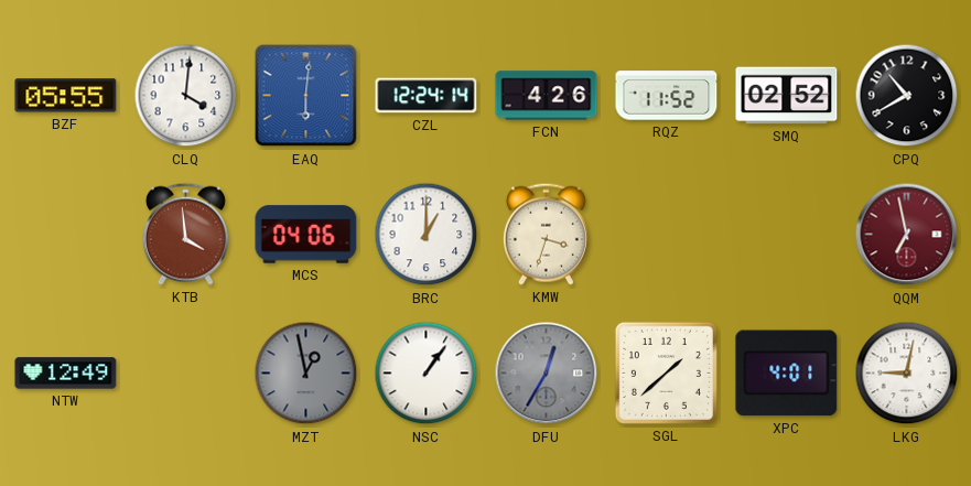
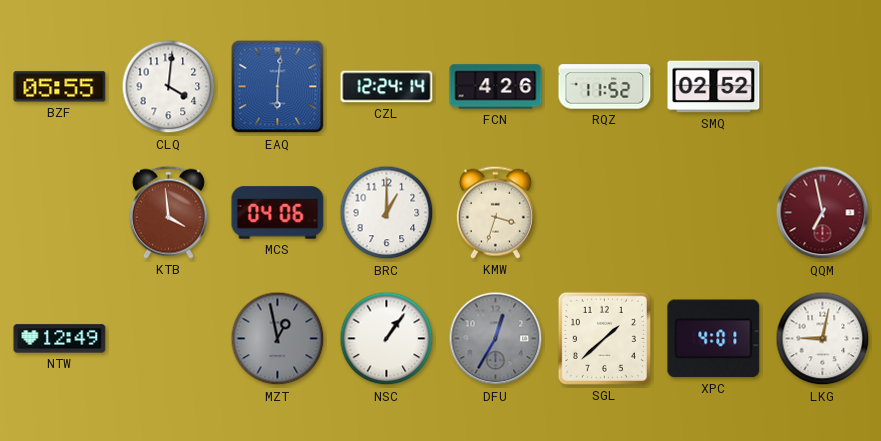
CPQ: 10:40 -> none (907, 96)
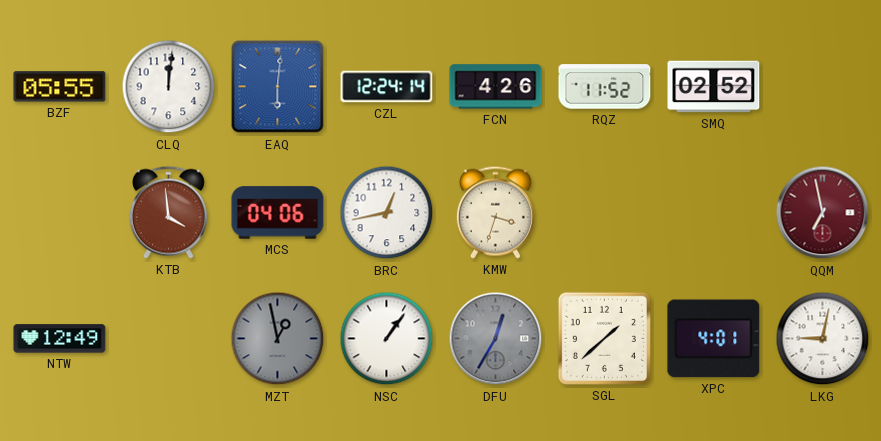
CLQ: 4:01 -> 12:01 (169, 87)
BRC: 1:00 -> 12:43 (387, 213)
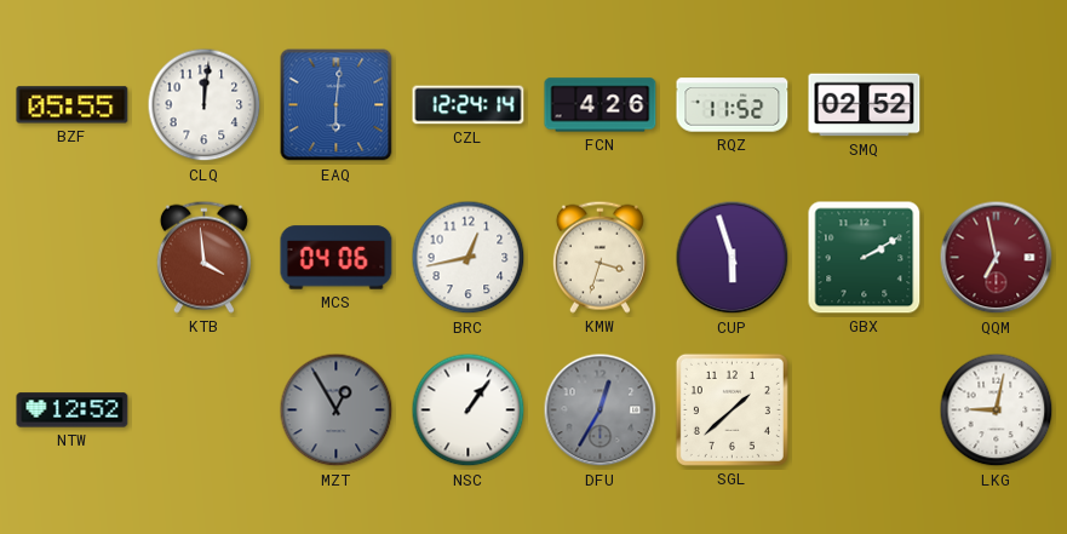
CUP: none -> 5:57 (733, 258)
GBX: none -> 2:10 (865, 258)
NTW: 12:49 -> 12:52 (73, 410)
MZT: 12:58 -> 12:55 (337, 410)
XPC: 4:01 -> none (714, 339)
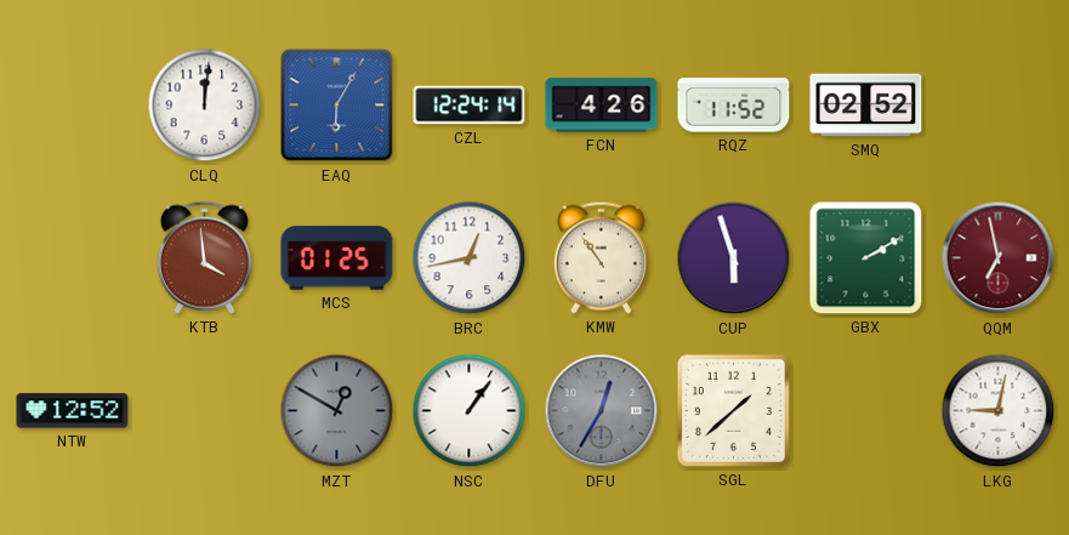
BZF: 05:55 -> none (73, 105)
EAQ: 6:01 -> 6:05 (337, 106)
MCS: 04:06 -> 01:25 (337, 258)
KMW: 3:33 -> 10:54 (601, 257)
MZT: 12:55 -> 12:50 (337, 411)
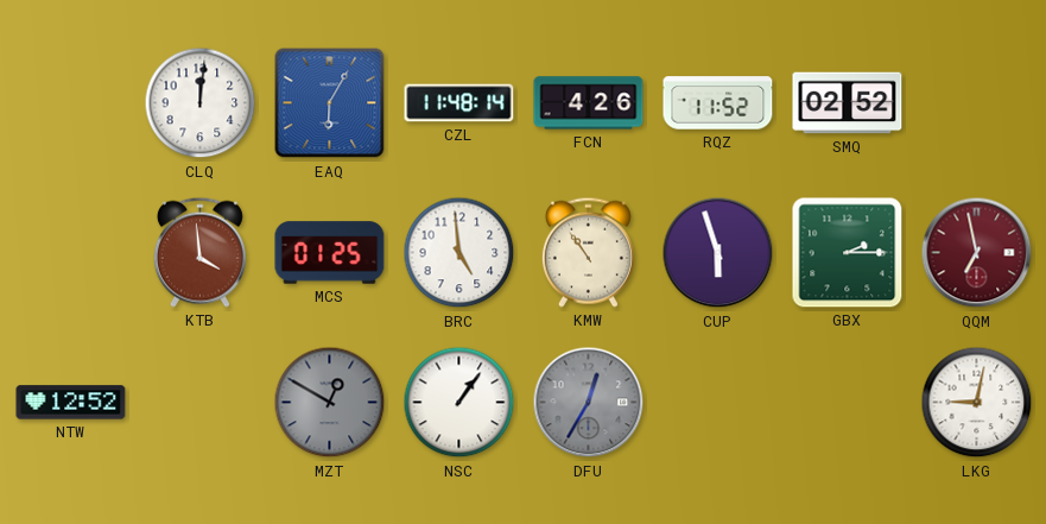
CZL: 12:24 -> 11:48 (459, 103)
BRC: 12:43 -> 4:59 (459, 253)
GBX: 2:10 -> 2:15 (848, 253)
SGL: 1:38 -> none (733, 410)
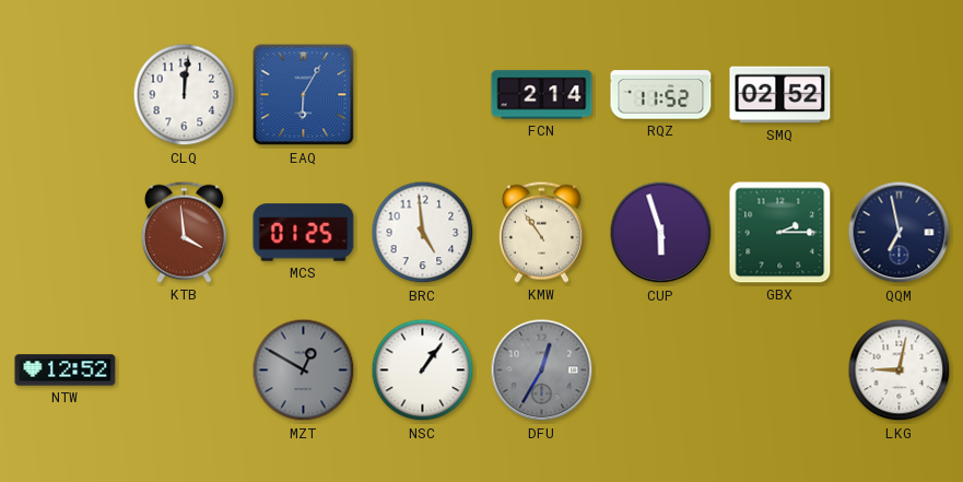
CZL: 11:48 -> none (459, 103)
FCN: 4:26 -> 2:14 (542, 95)
QQM dial: burgundy -> navy (900, 233)
